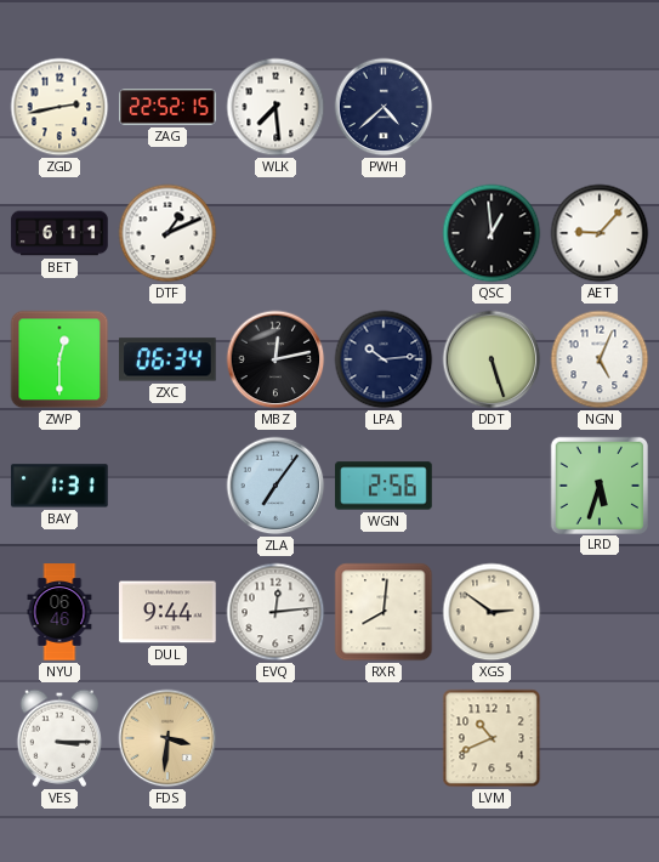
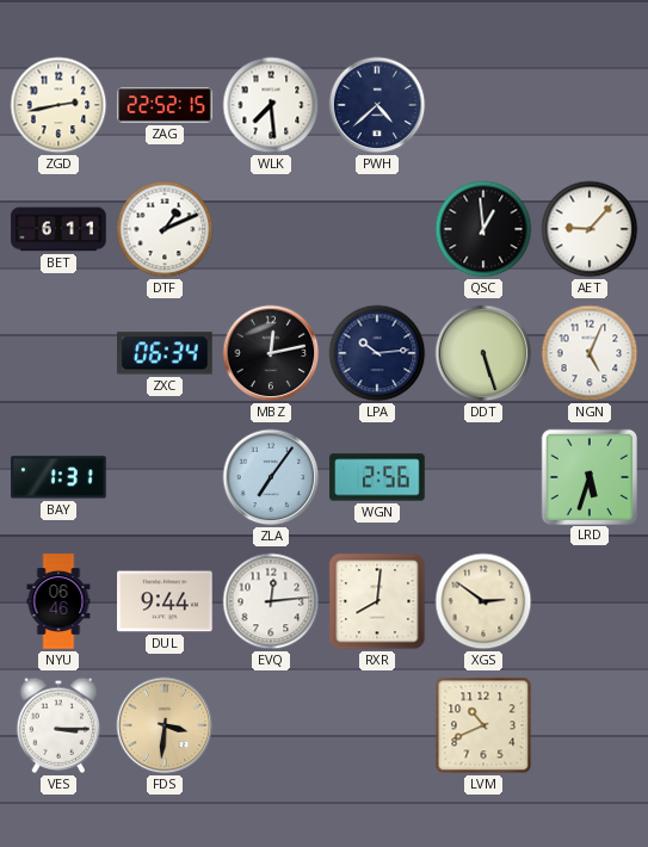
ZWP: 12:30 -> none (59, 359)
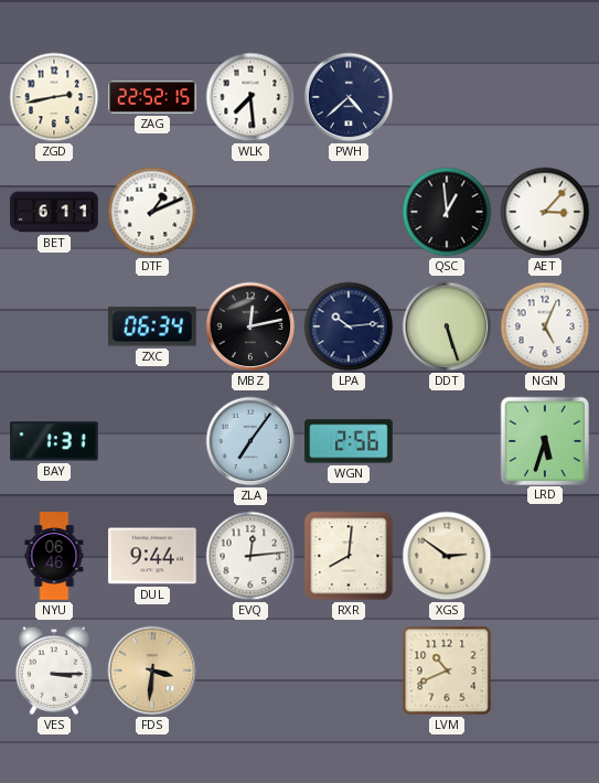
AET: 9:07 -> 3:07 (545, 212)
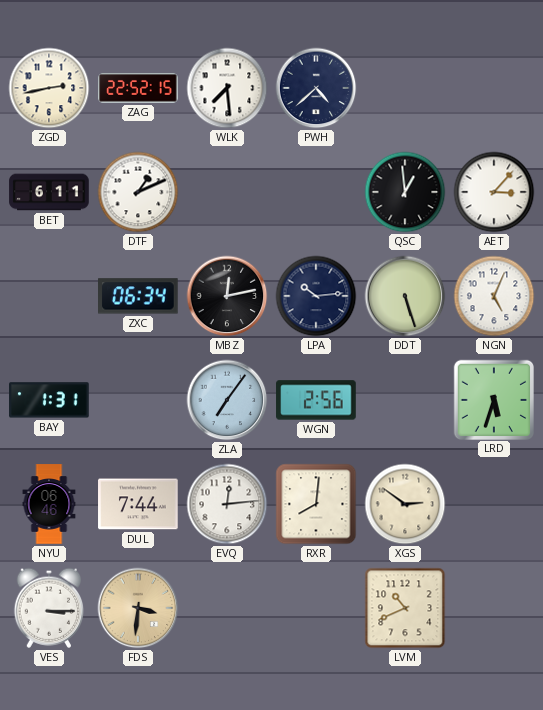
DUL: 9:44 -> 7:44 (138, 504)
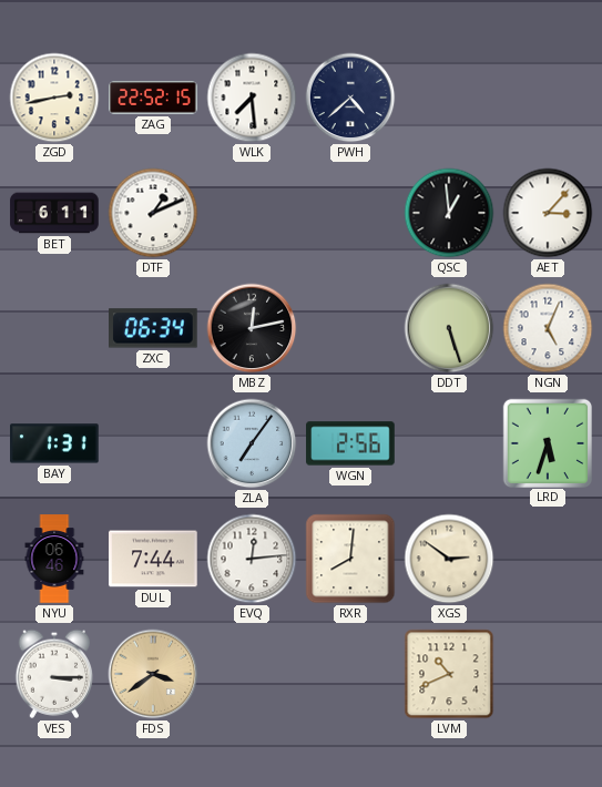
LPA: 10:14 -> none (316, 296)
FDS: 3:31 -> 3:39 (153, 674)
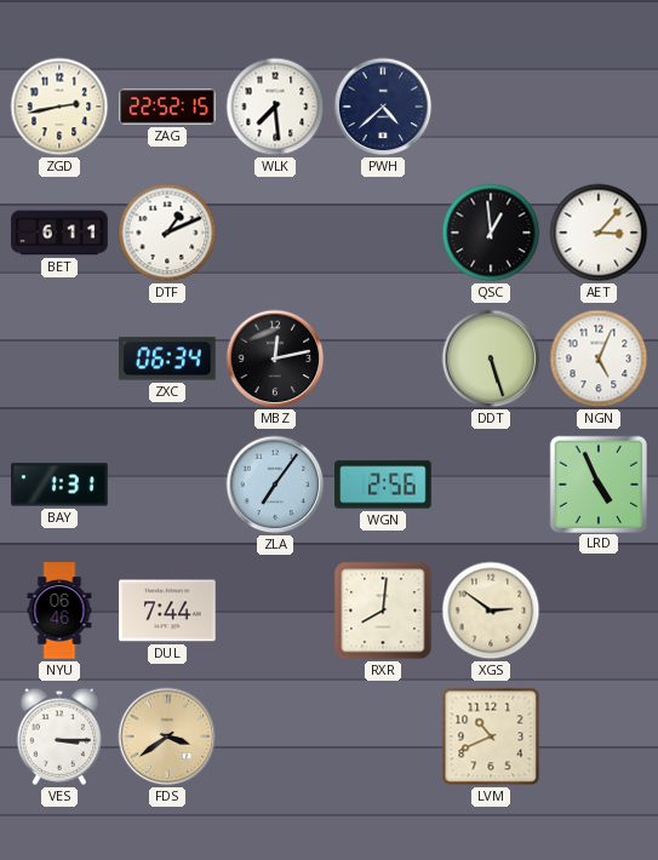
LRD: 5:33 -> 4:56 (597, 483)
EVQ: 12:14 -> none (252, 559)
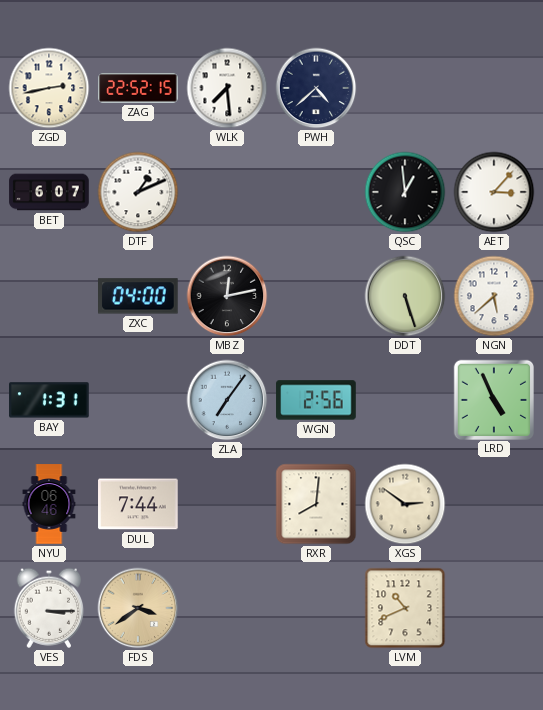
BET: 6:11 -> 6:07 (49, 192)
ZXC: 06:34 -> 04:00 (139, 296)
NGN: 5:04 -> 5:38 (494, 296)
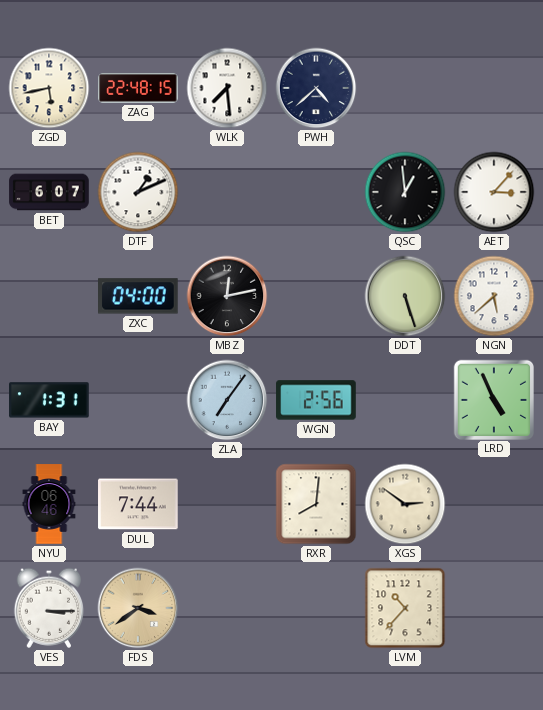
ZGD: 2:43 -> 5:43 (49, 88)
ZAG: 22:52 -> 22:48 (138, 88)
LVM: 10:41 -> 10:37 (405, 608)
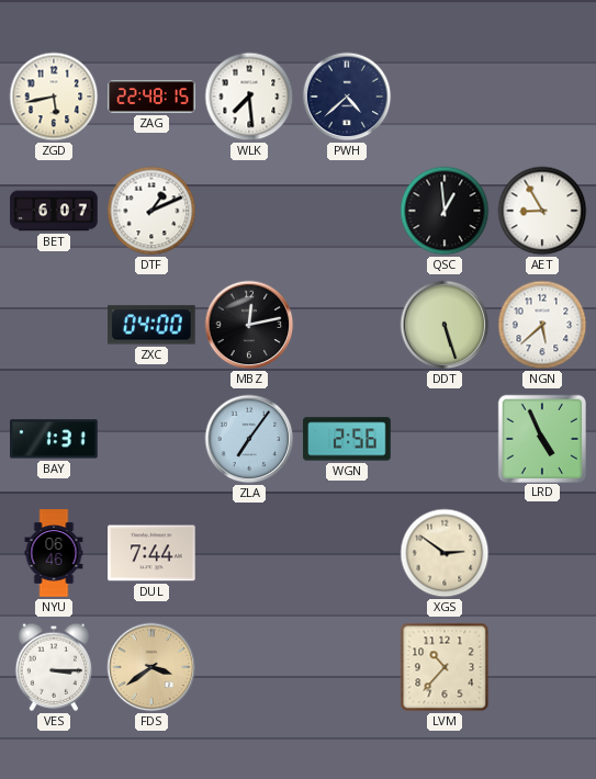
AET: 3:07 -> 8:55 (542, 211)
RXR: 8:01 -> none (316, 504)
